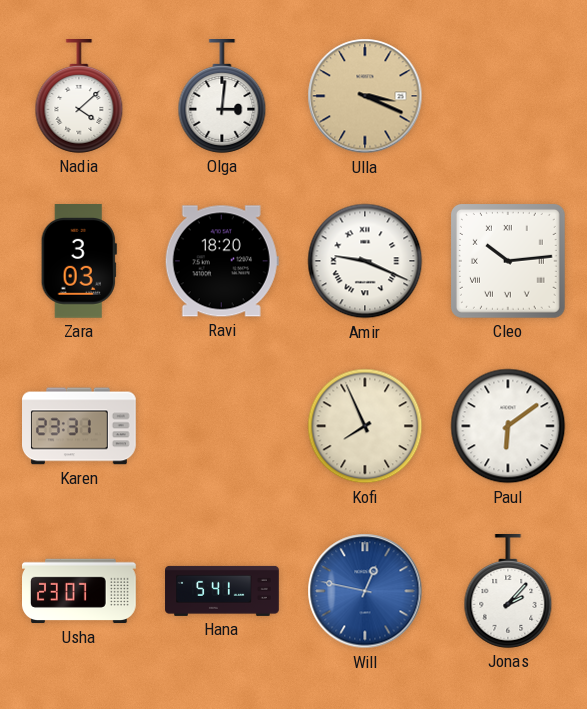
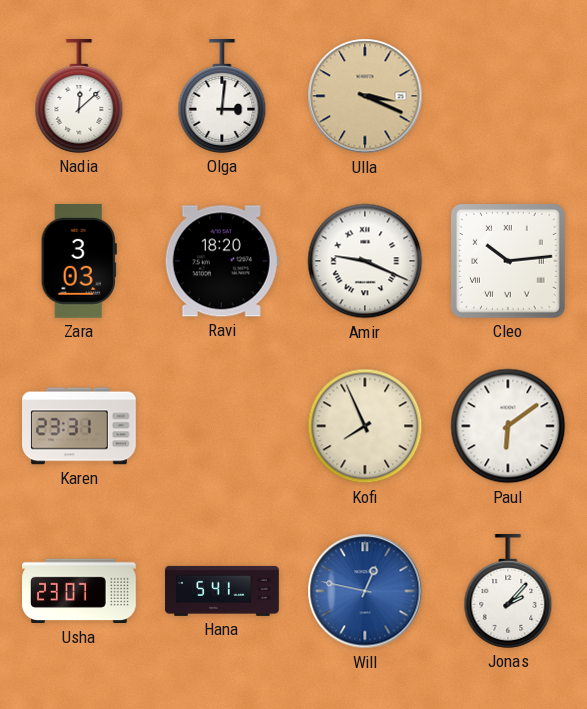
Nadia: 4:08 -> 12:08 (79, 97)
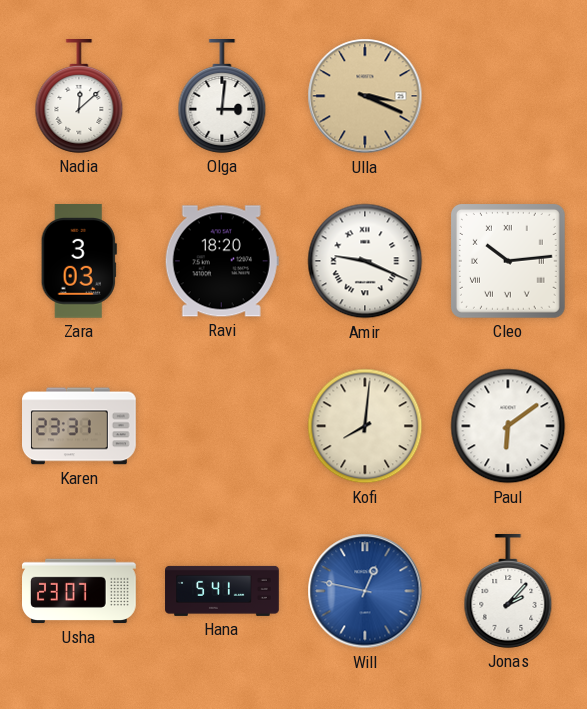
Kofi: 7:56 -> 8:01 (365, 426)
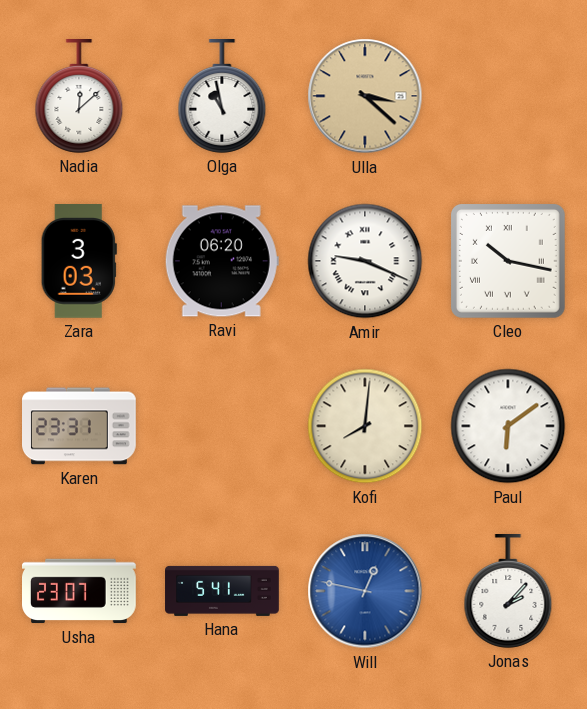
Olga: 3:01 -> 10:58 (222, 97)
Ulla: 3:19 -> 3:22 (365, 96)
Ravi: 18:20 -> 06:20 (222, 261)
Cleo: 10:14 -> 10:17 (508, 261)
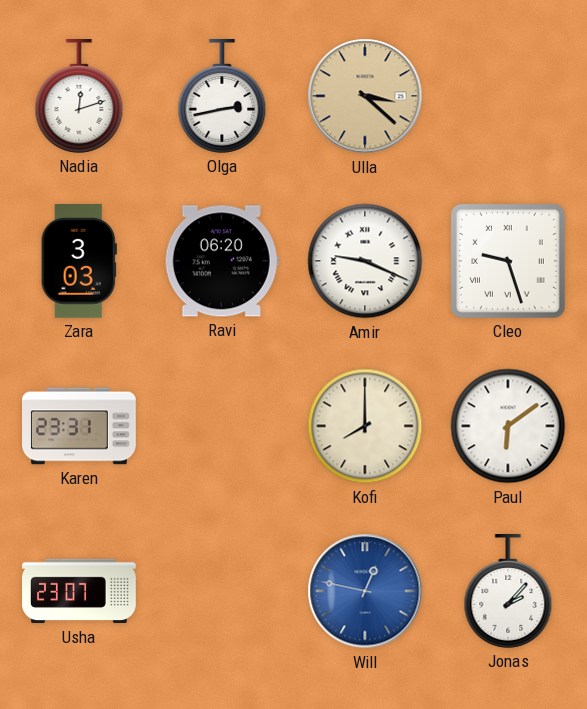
Nadia: 12:08 -> 12:12 (79, 97)
Olga: 10:58 -> 2:43 (222, 97)
Cleo: 10:17 -> 9:27 (508, 261)
Kofi: 8:01 -> 8:00 (365, 426)
Hana: 5:41 -> none (222, 591)
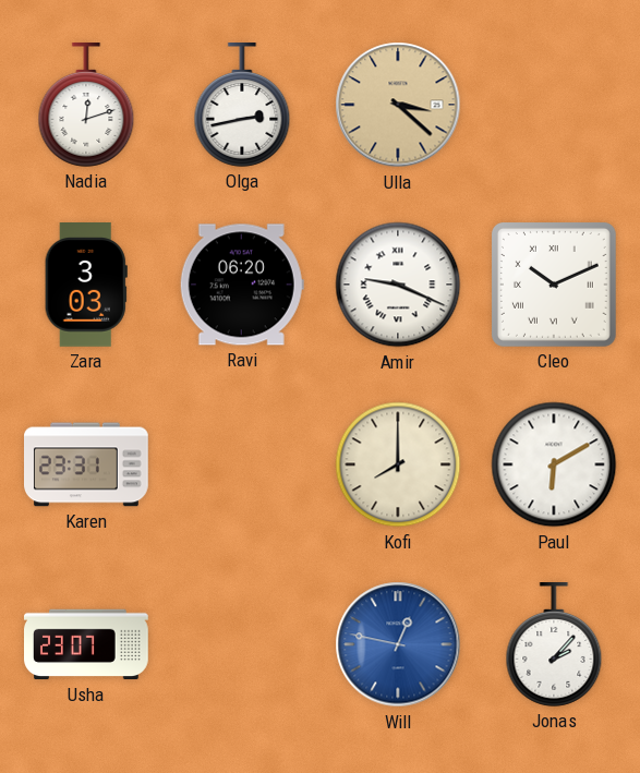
Cleo: 9:27 -> 10:11 (554, 285)
Paul: 6:09 -> 6:10 (554, 464)
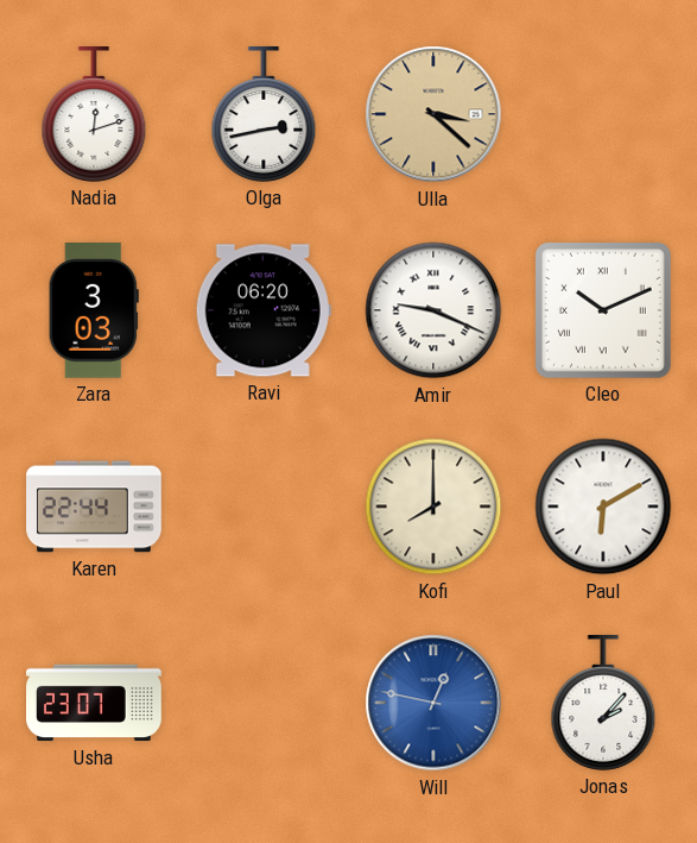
Karen: 23:31 -> 22:44 (95, 507)
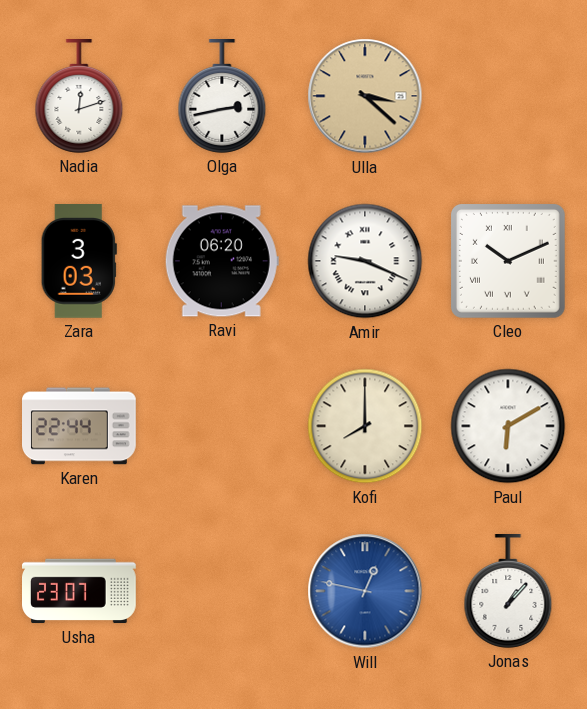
Jonas: 2:07 -> 1:07 (508, 592)
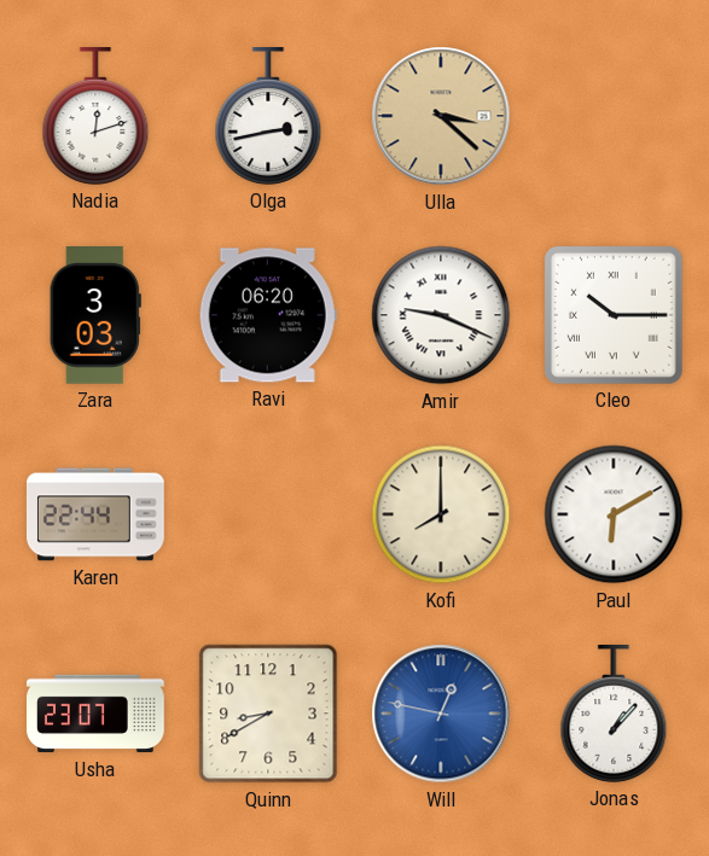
Cleo: 10:11 -> 10:15 (614, 315)
Quinn: none -> 8:40 (268, 714)
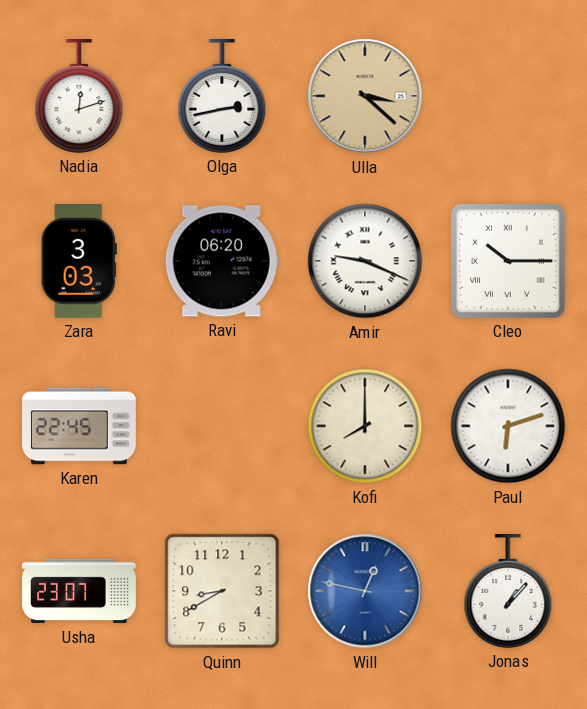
Karen: 22:44 -> 22:45 (80, 426)
Paul: 6:10 -> 6:12 (508, 426)
